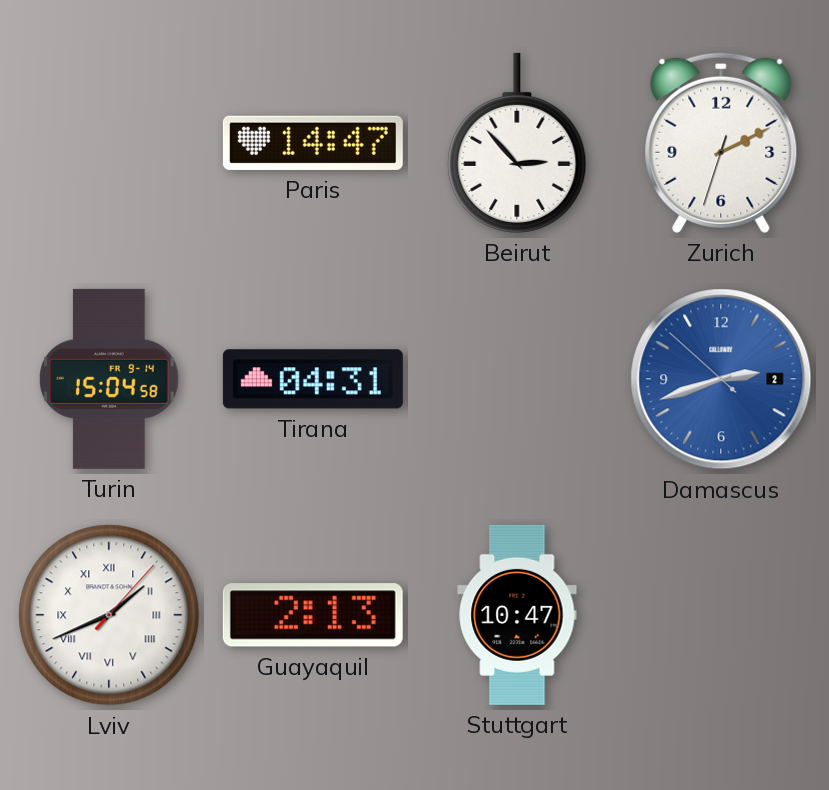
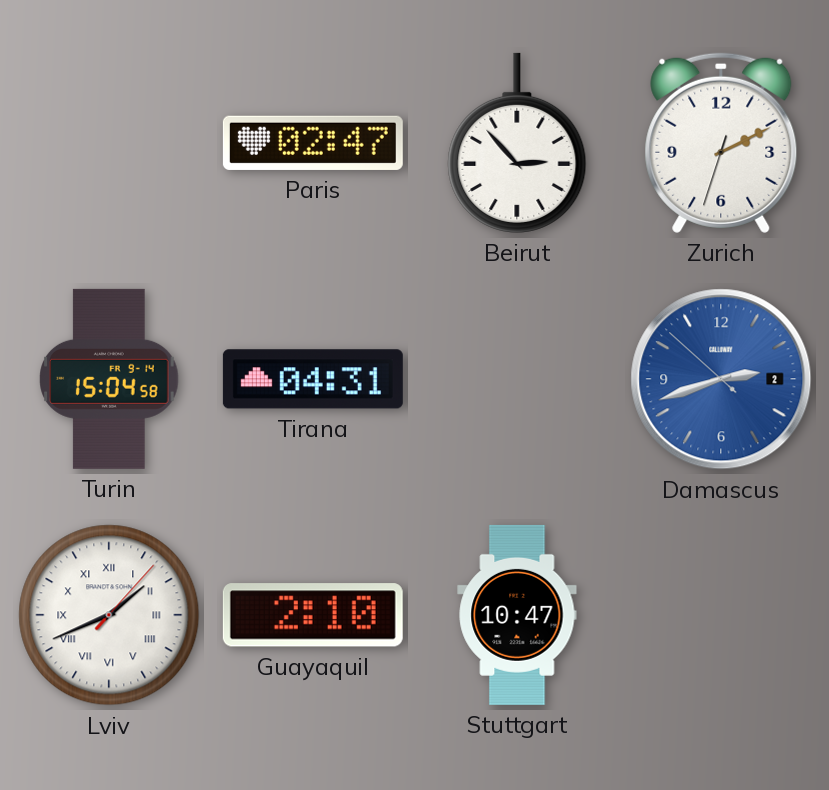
Paris: 14:47 -> 02:47 (313, 143)
Guayaquil: 2:13 -> 2:10 (313, 615)
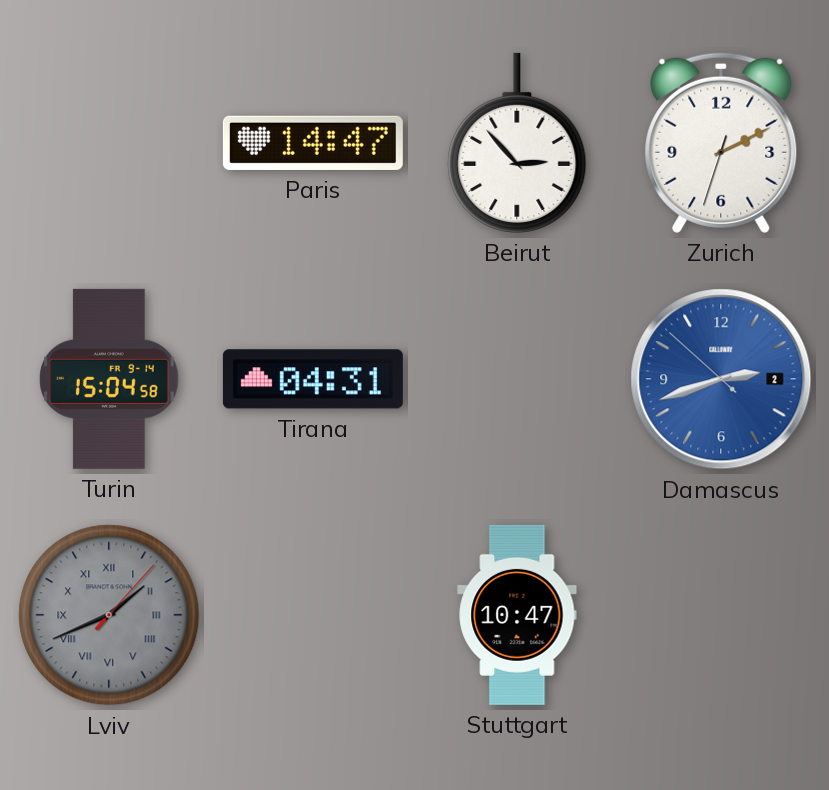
Paris: 02:47 -> 14:47 (313, 143)
Lviv dial: white -> grey (109, 615)
Guayaquil: 2:10 -> none (313, 615)
